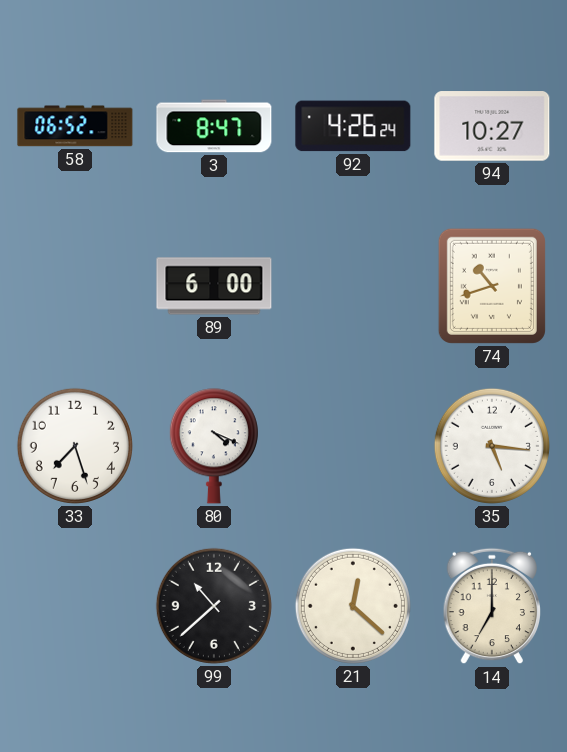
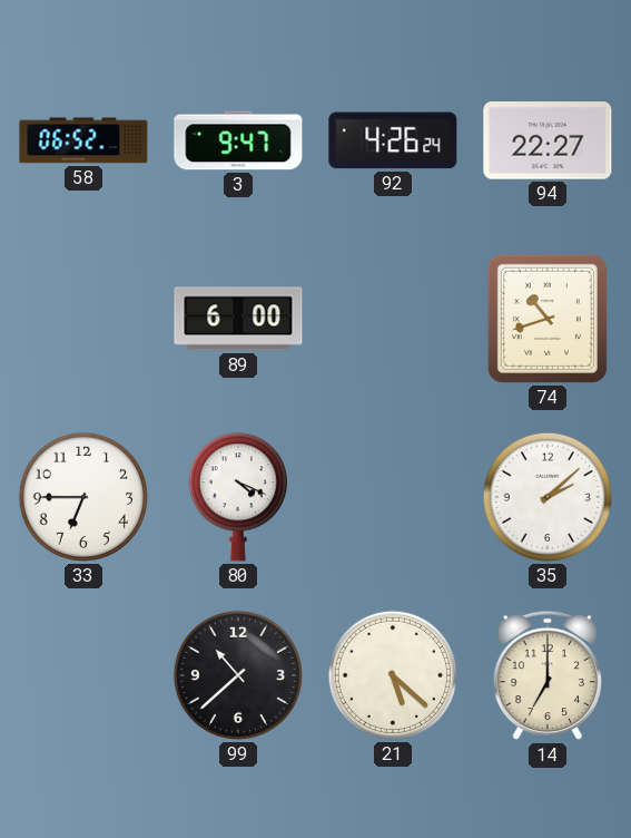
3: 8:47 -> 9:47 (238, 140)
94: 10:27 -> 22:27 (548, 140)
33: 7:27 -> 6:45 (83, 497)
35: 5:16 -> 2:08 (548, 497)
21: 12:22 -> 5:22 (393, 675)
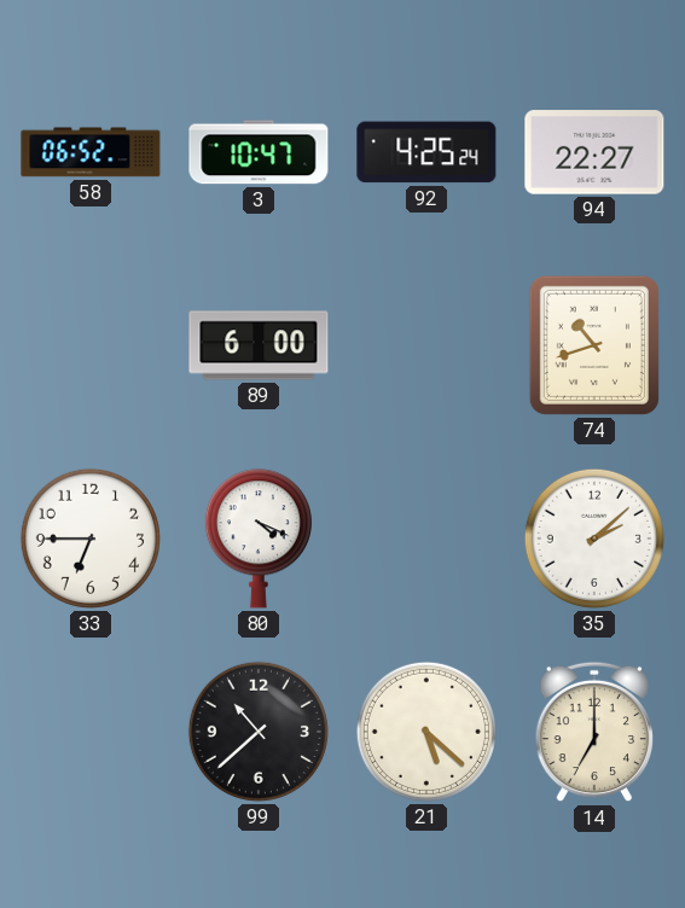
3: 9:47 -> 10:47 (259, 152)
92: 4:26 -> 4:25 (426, 152)
